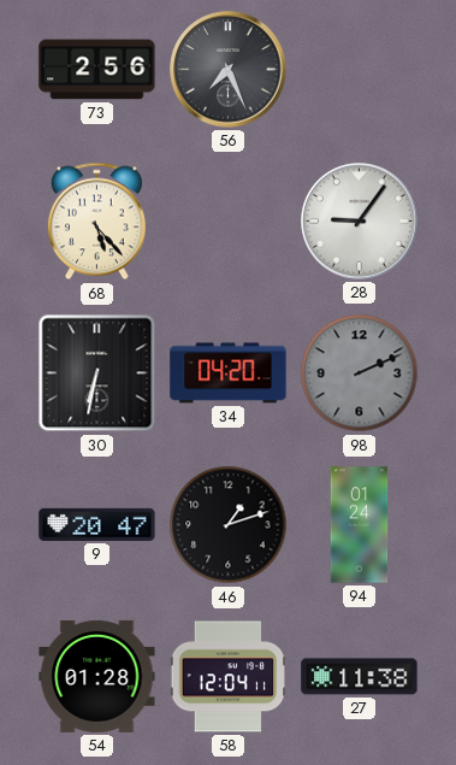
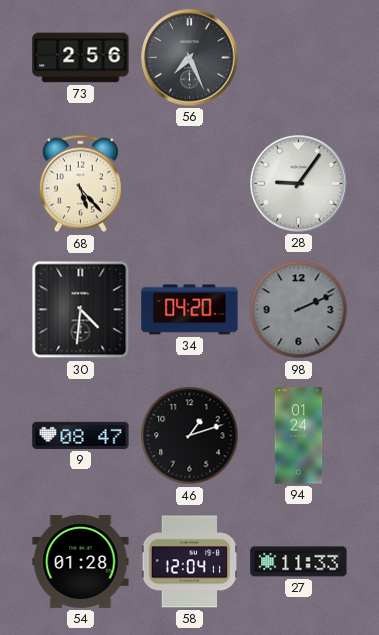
30: 6:32 -> 4:31 (81, 310)
9: 20:47 -> 08:47 (81, 435)
27: 11:38 -> 11:33 (299, 562)
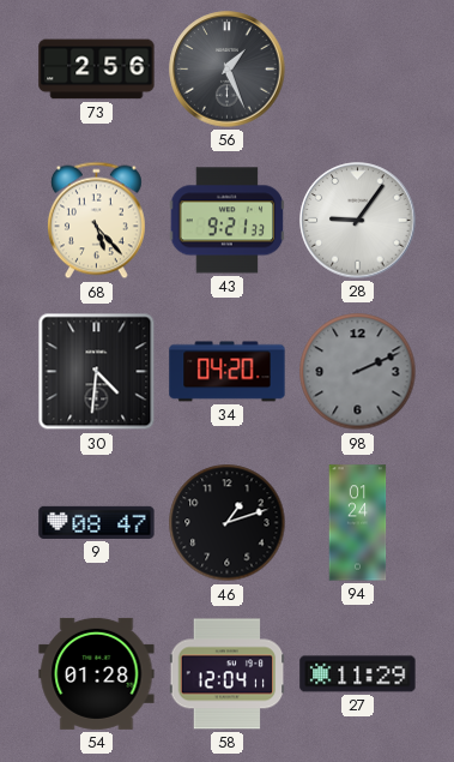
56: 7:26 -> 1:26 (228, 70)
43: none -> 9:21 (228, 221)
27: 11:33 -> 11:29 (358, 674)
